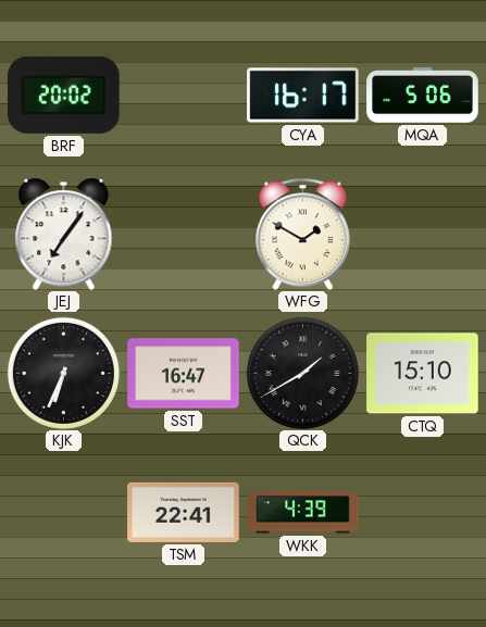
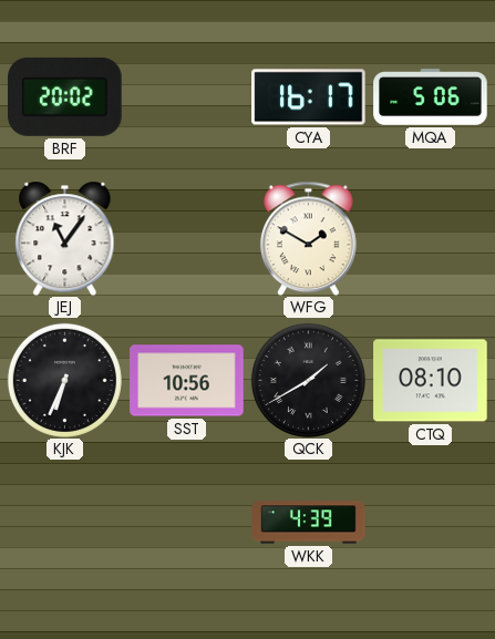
JEJ: 7:06 -> 11:06 (65, 238)
SST: 16:47 -> 10:56 (187, 381)
CTQ: 15:10 -> 08:10 (431, 381)
TSM: 22:41 -> none (184, 512)
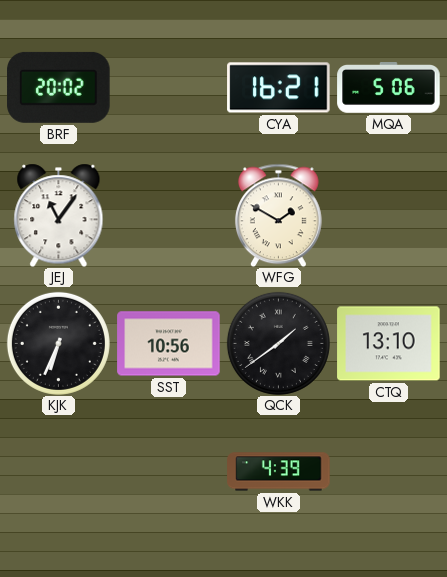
CYA: 16:17 -> 16:21 (279, 88)
QCK: 1:40 -> 1:39 (278, 343)
CTQ: 08:10 -> 13:10 (389, 344)
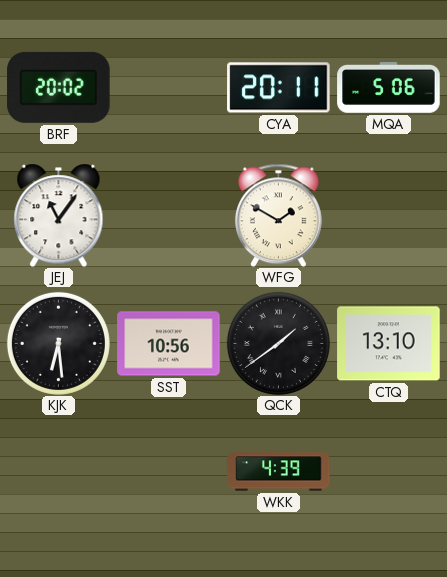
CYA: 16:21 -> 20:11 (279, 88)
KJK: 6:34 -> 6:29 (58, 343)
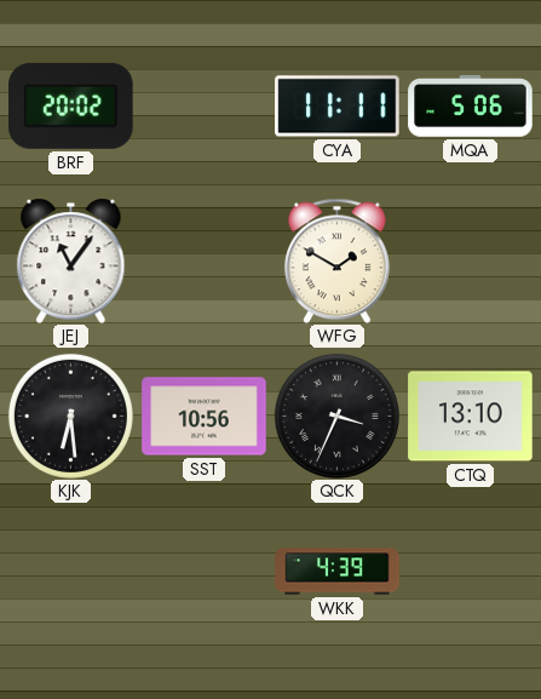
CYA: 20:11 -> 11:11 (338, 107)
QCK: 1:39 -> 3:34 (336, 416)
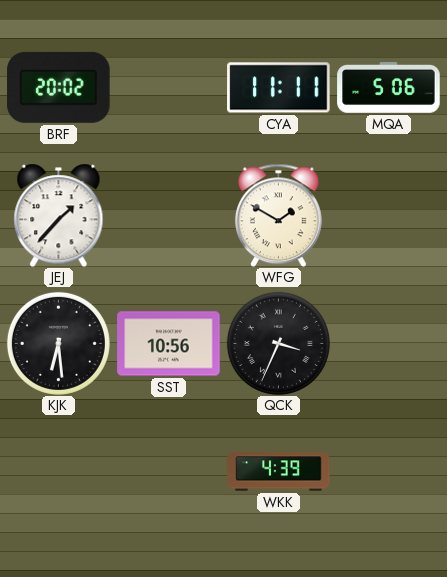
JEJ: 11:06 -> 1:37 (59, 215)
CTQ: 13:10 -> none (471, 417)
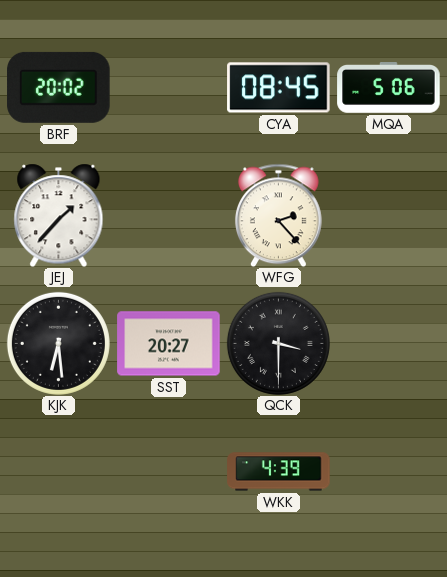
CYA: 11:11 -> 08:45 (279, 88)
WFG: 1:50 -> 2:23 (278, 215)
SST: 10:56 -> 20:27 (169, 344)
QCK: 3:34 -> 3:30 (278, 343)
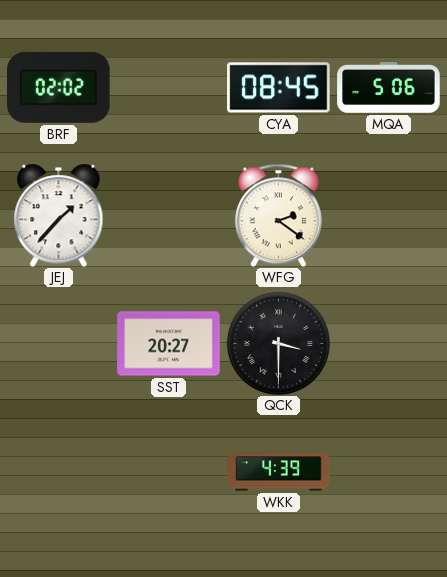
BRF: 20:02 -> 02:02 (59, 87)
WFG: 2:23 -> 2:21 (278, 215)
KJK: 6:29 -> none (58, 343)
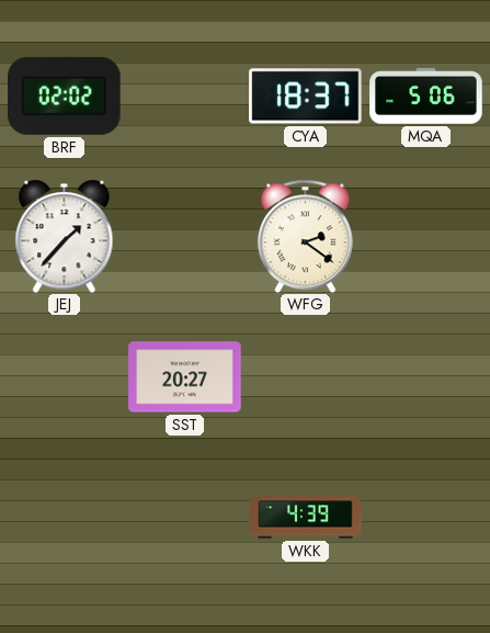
CYA: 08:45 -> 18:37 (306, 97)
QCK: 3:30 -> none (278, 343)
